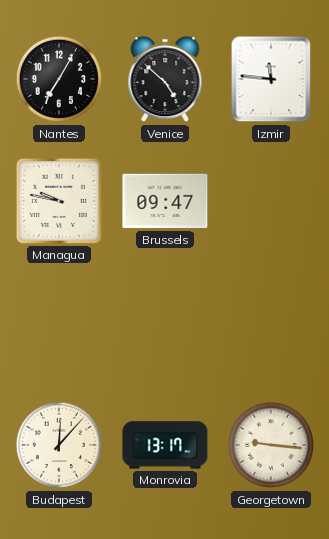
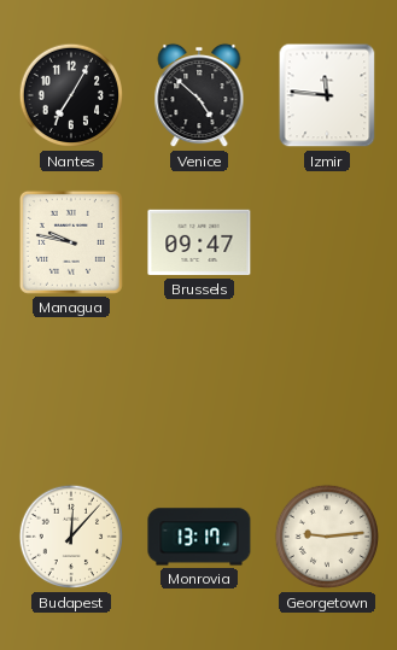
Georgetown: 9:16 -> 9:14 (327, 537)
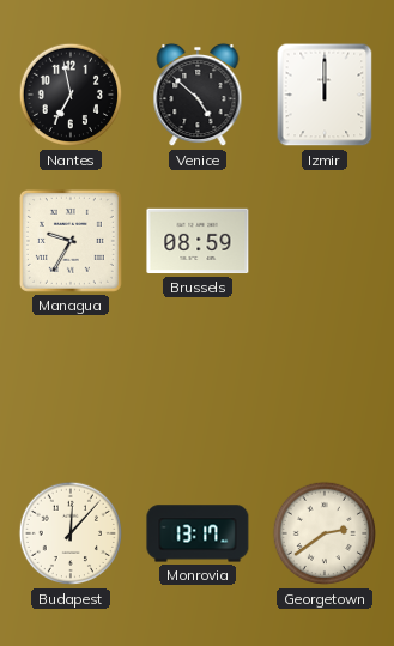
Nantes: 7:05 -> 6:58 (71, 95)
Izmir: 11:46 -> 12:00 (325, 95)
Managua: 9:47 -> 9:35 (71, 241)
Brussels: 09:47 -> 08:59 (198, 241)
Georgetown: 9:14 -> 2:39 (325, 533)
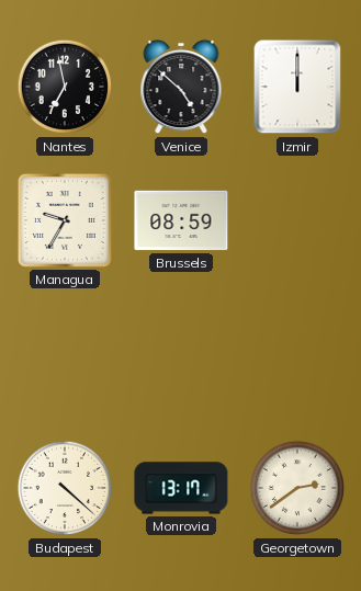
Budapest: 12:07 -> 4:22 (65, 488)
